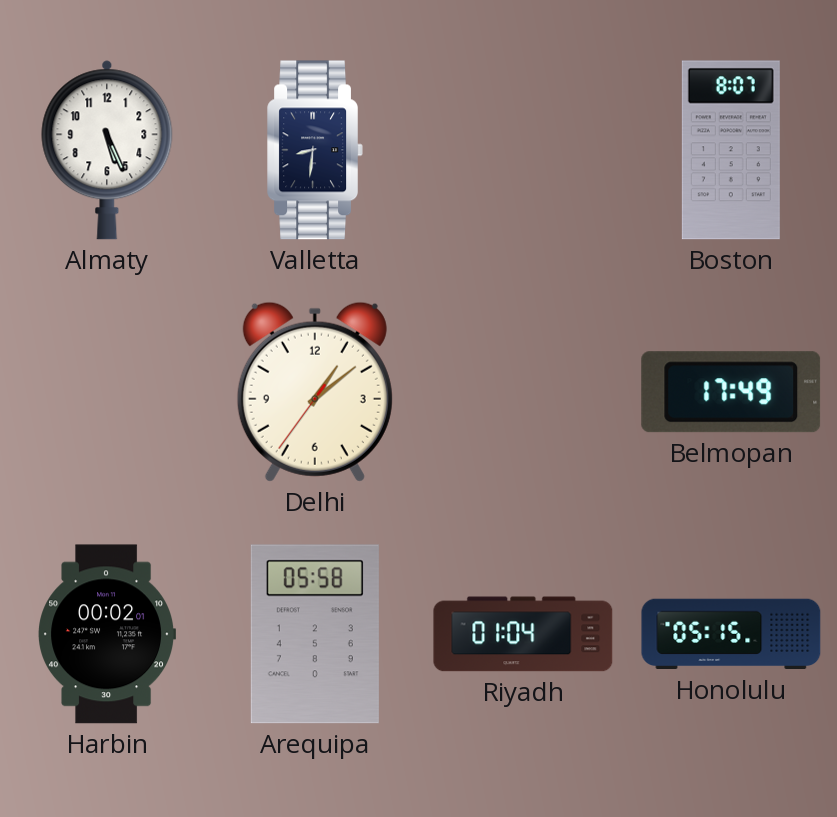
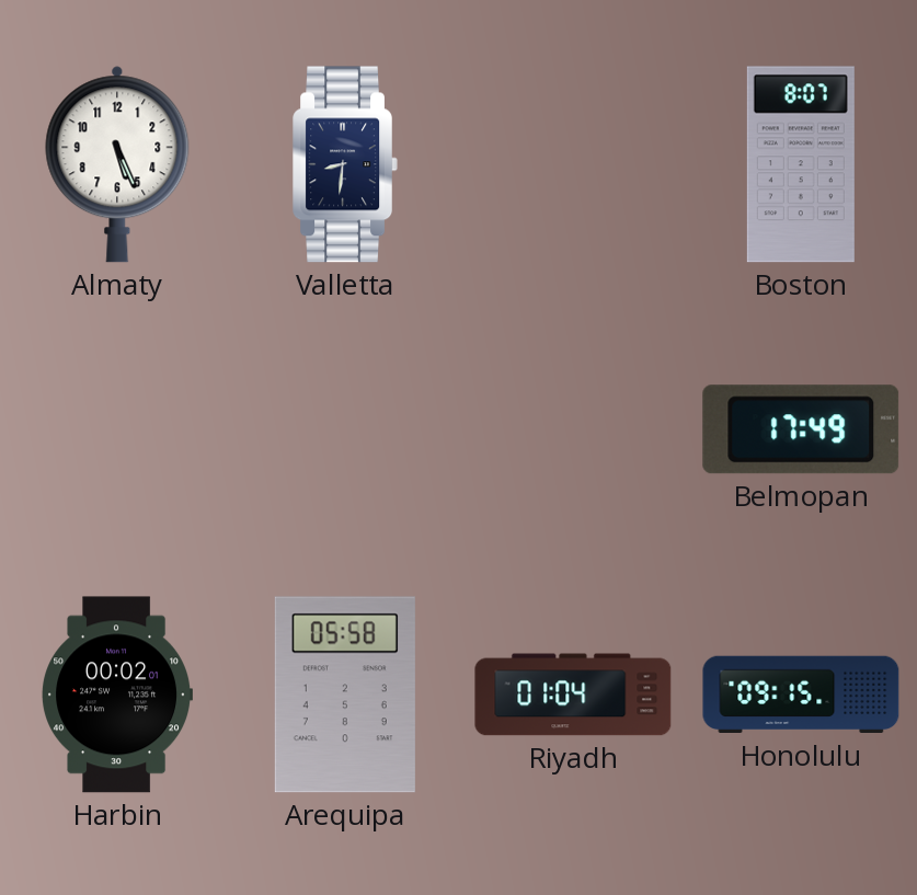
Delhi: 1:08 -> none (315, 392)
Honolulu: 05:15 -> 09:15 (801, 695)
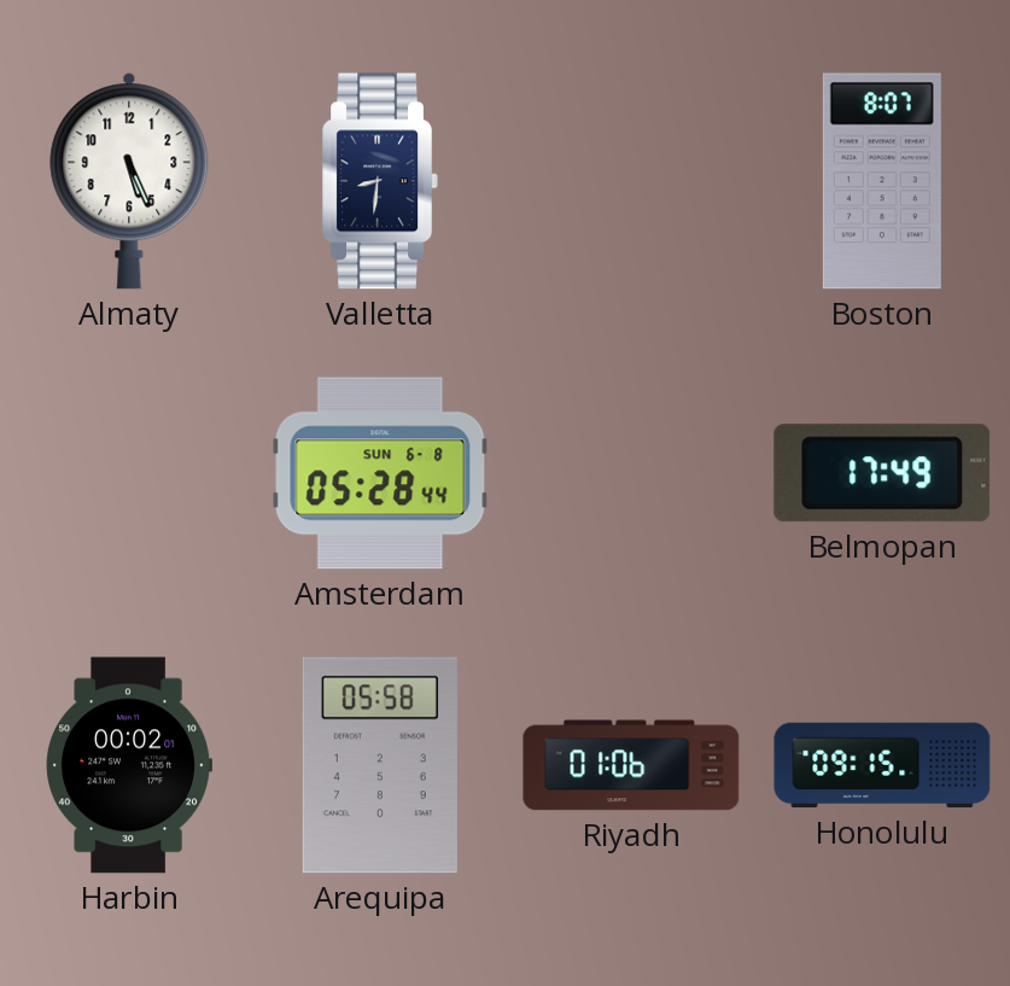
Amsterdam: none -> 05:28 (380, 473)
Riyadh: 01:04 -> 01:06 (631, 765)
